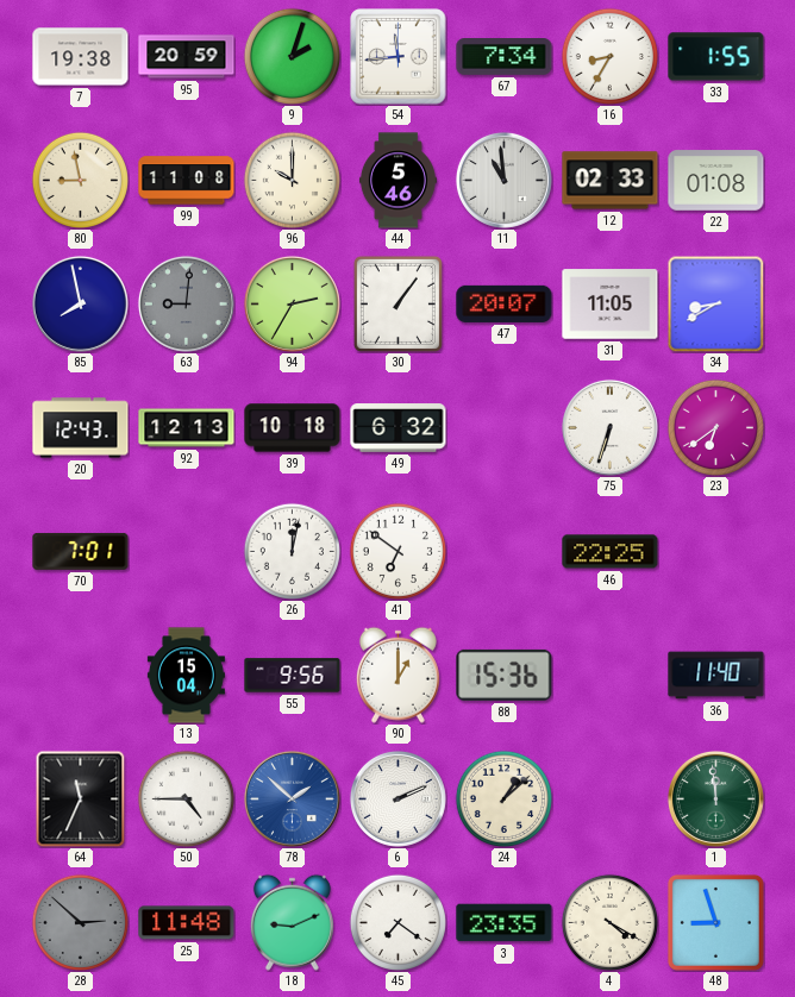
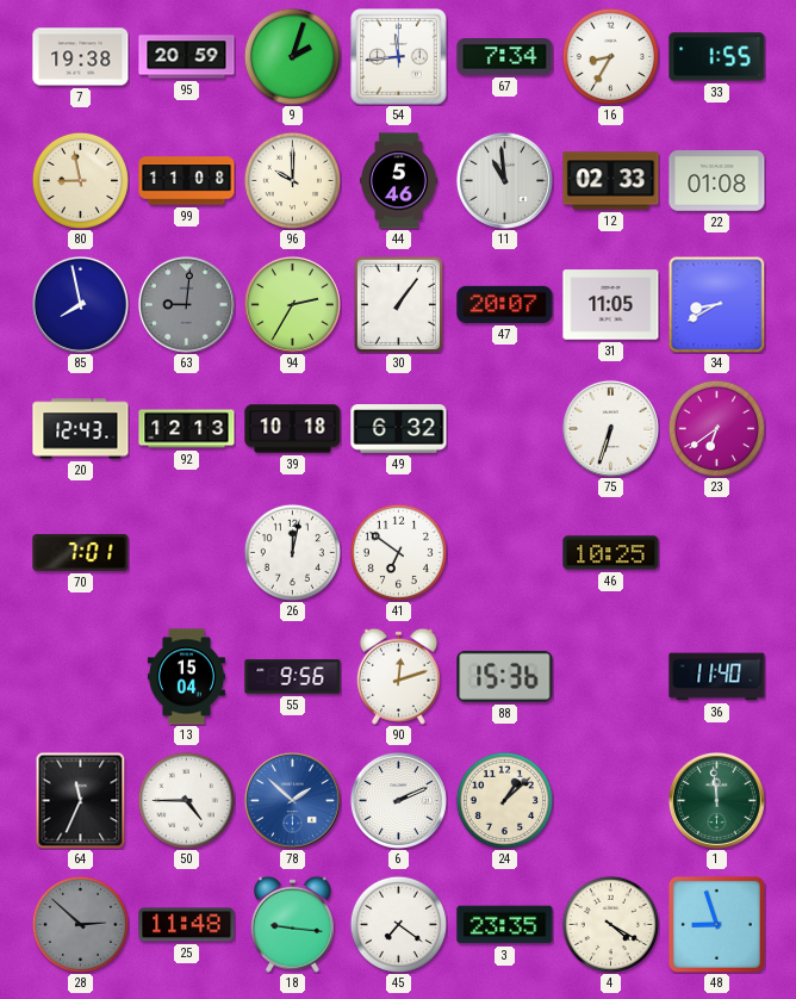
46: 22:25 -> 10:25 (611, 553)
90: 1:00 -> 12:12 (398, 676)
18: 9:11 -> 9:16 (292, 924)
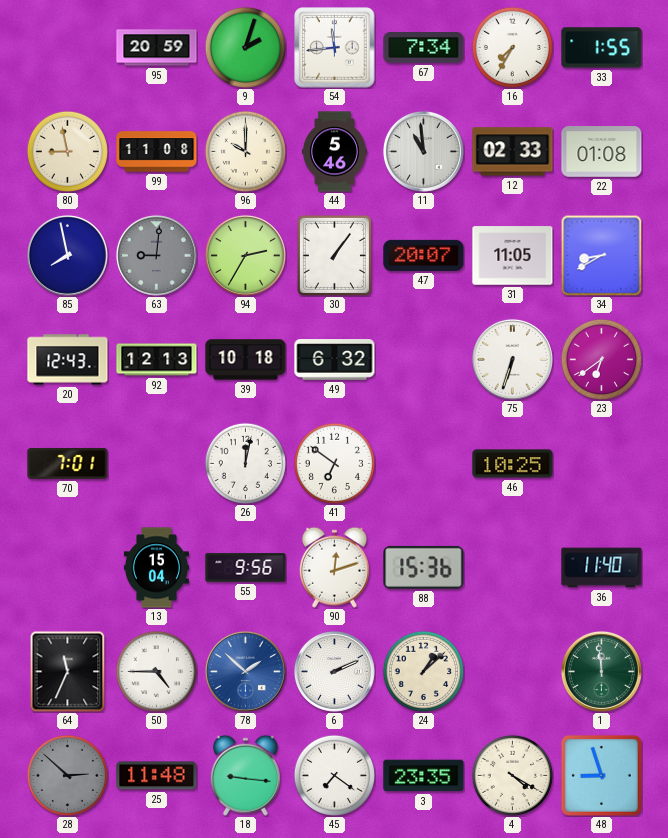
7: 19:38 -> none (81, 57)
16: 8:35 -> 7:35 (512, 47)
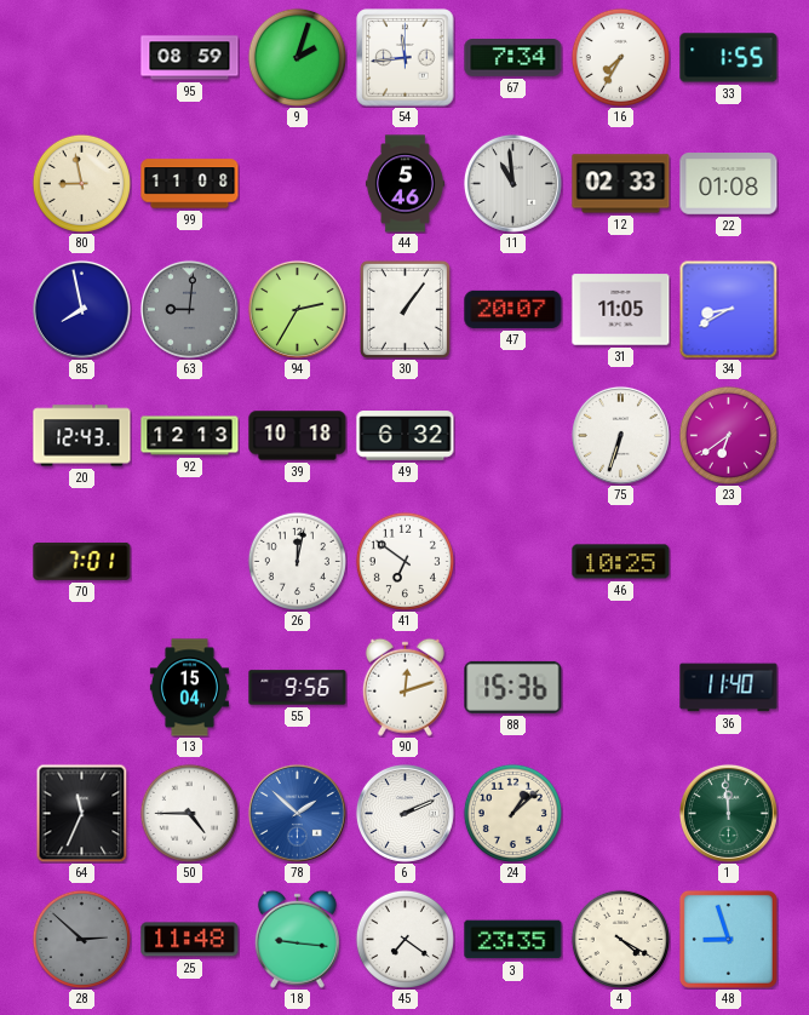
95: 20:59 -> 08:59 (190, 58)
96: 10:00 -> none (245, 151)
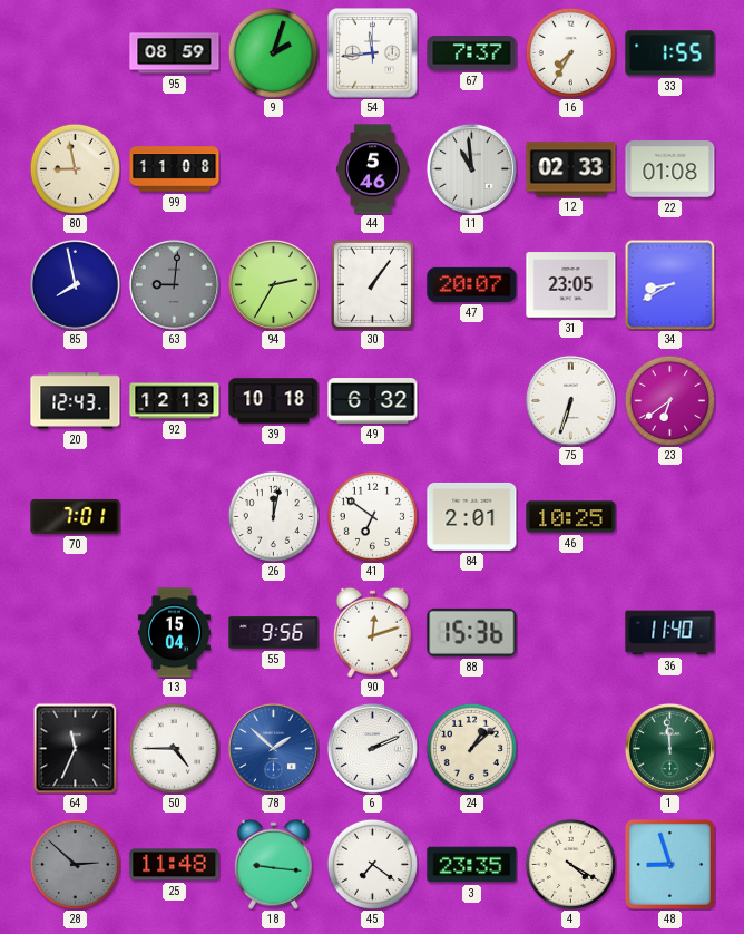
67: 7:34 -> 7:37 (472, 53)
31: 11:05 -> 23:05 (571, 285)
84: none -> 2:01 (472, 517)
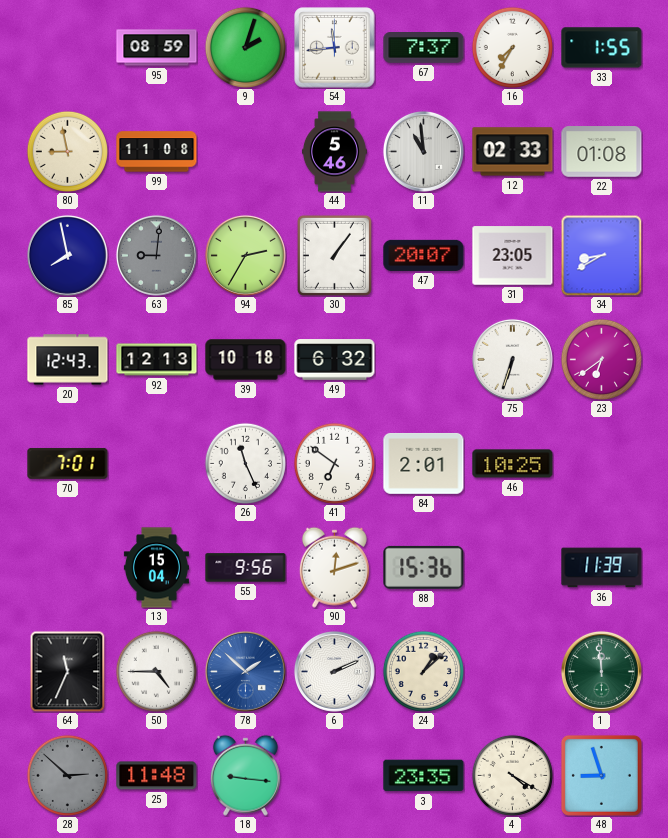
26: 12:02 -> 11:26 (245, 463)
36: 11:40 -> 11:39 (602, 568)
45: 7:21 -> none (372, 864)
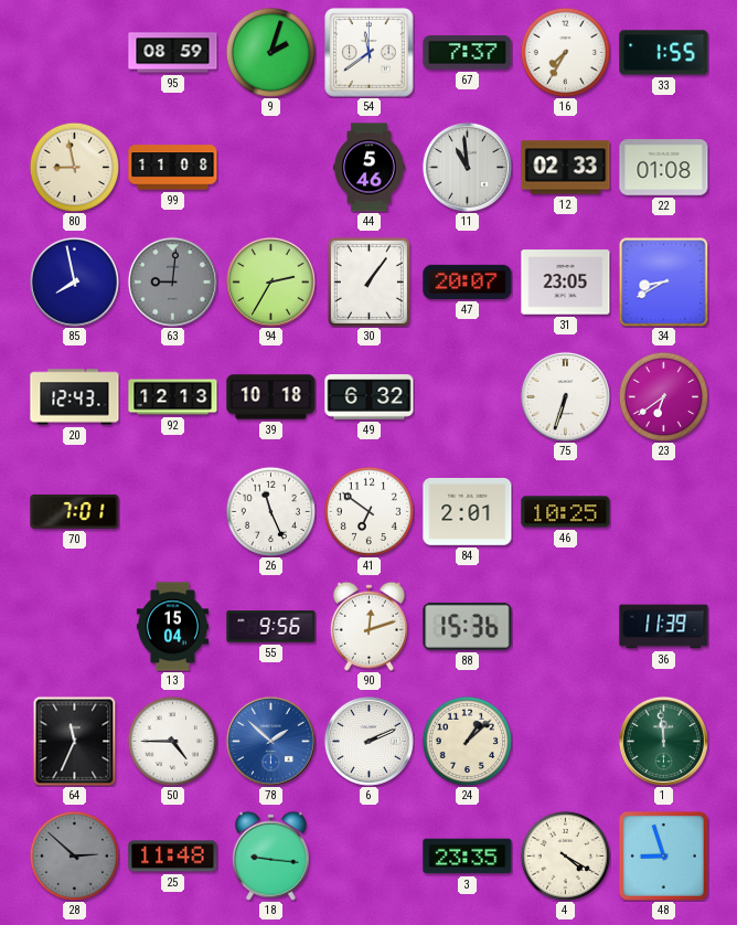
54: 11:44 -> 11:39 (370, 53)
